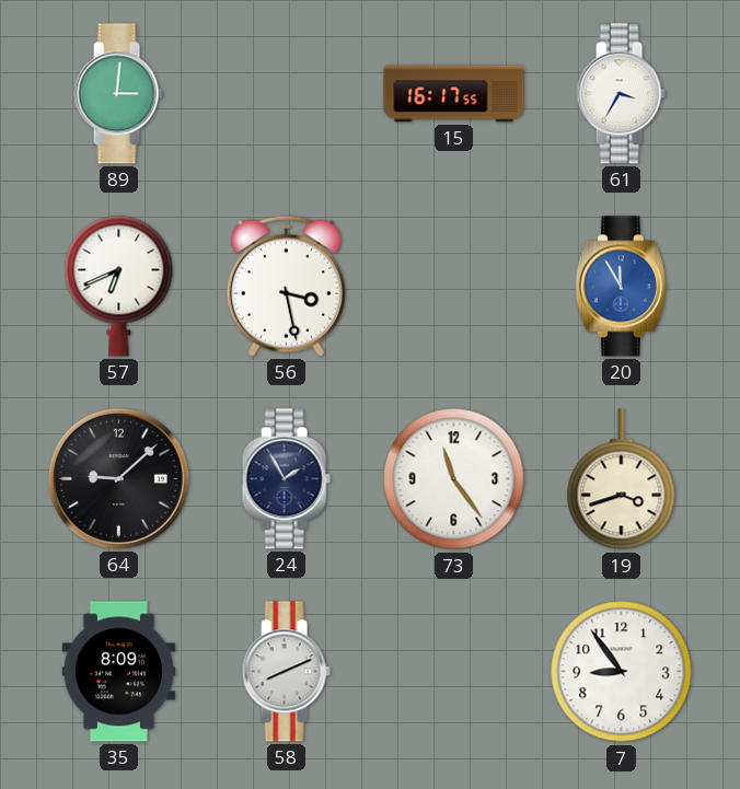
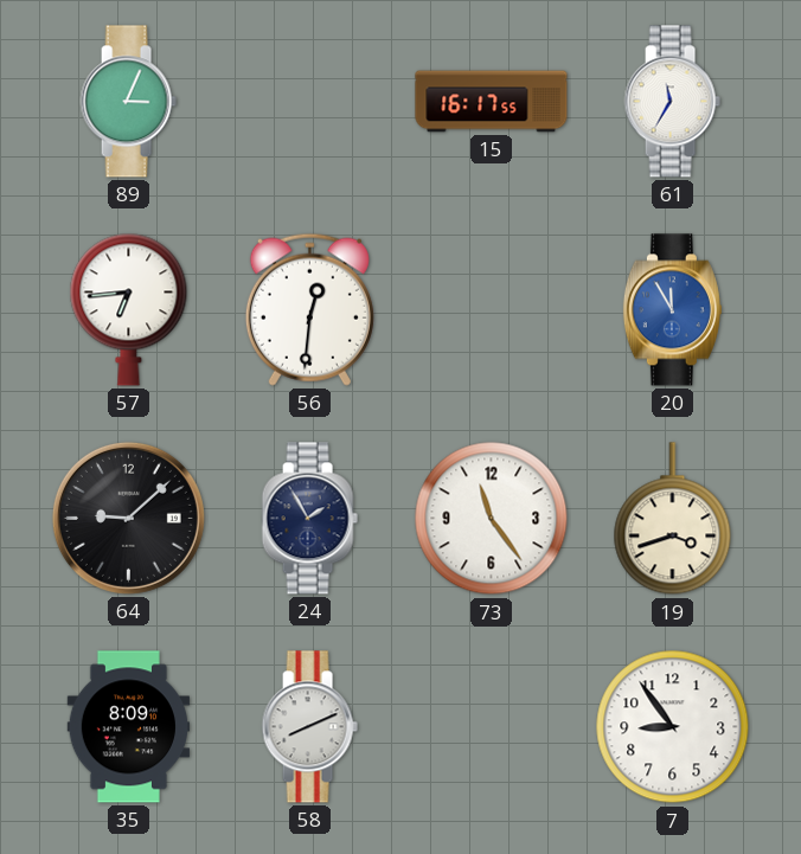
89: 3:01 -> 3:04 (128, 102)
61: 3:35 -> 11:35 (672, 102)
57: 6:41 -> 6:44 (129, 309)
56: 3:28 -> 12:31 (309, 309)
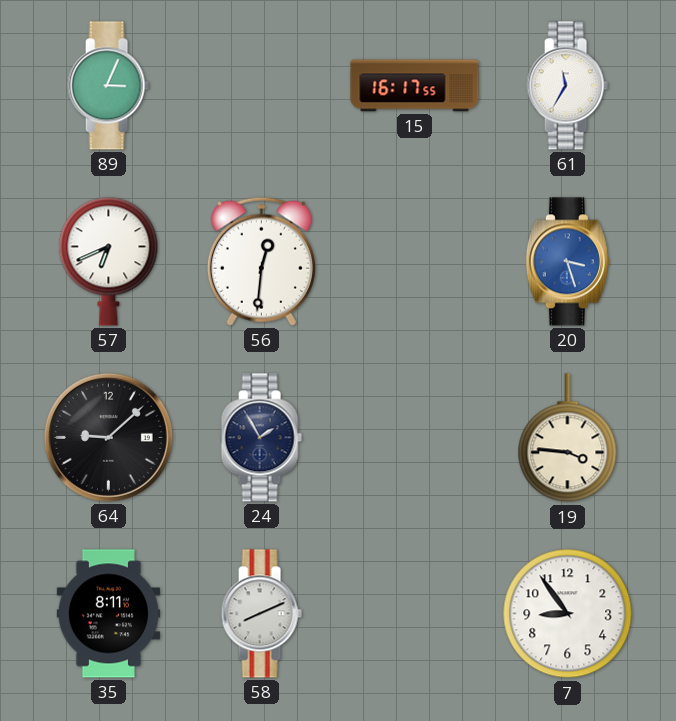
57: 6:44 -> 6:41 (109, 261)
20: 11:55 -> 3:27 (567, 262)
73: 11:24 -> none (492, 519)
19: 3:42 -> 3:46 (568, 438)
35: 8:09 -> 8:11 (108, 614)
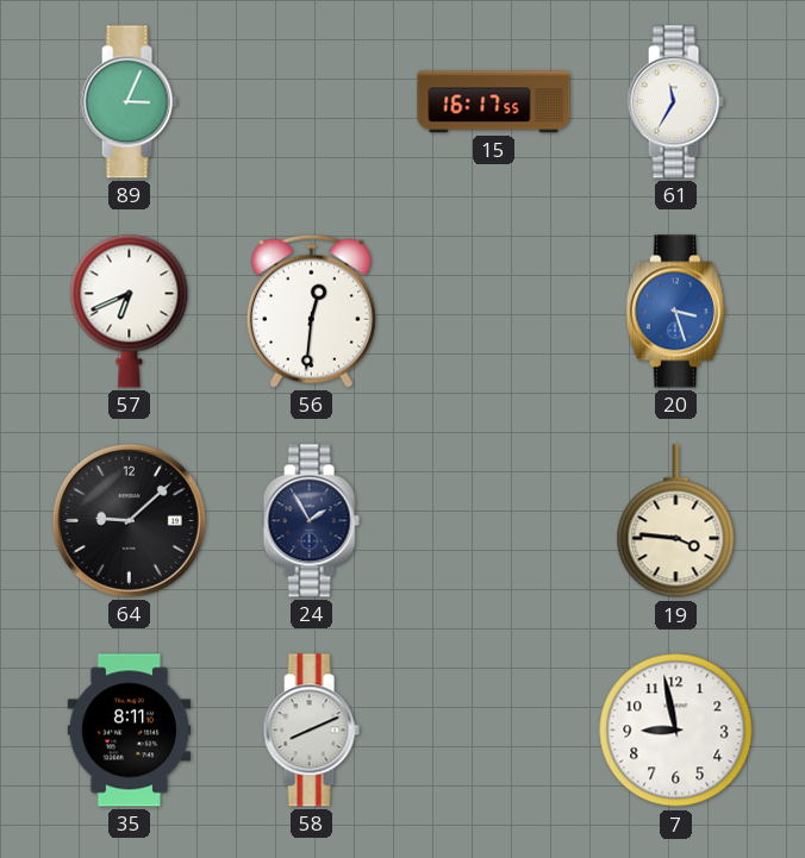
7: 8:54 -> 8:58 (676, 731)
